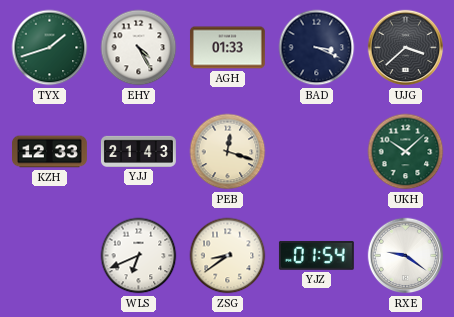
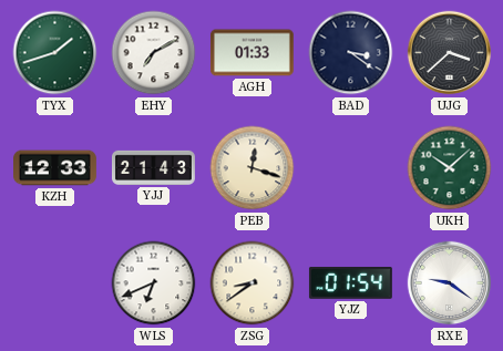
EHY: 4:25 -> 7:10 (154, 53)
BAD: 3:19 -> 3:21 (351, 53)
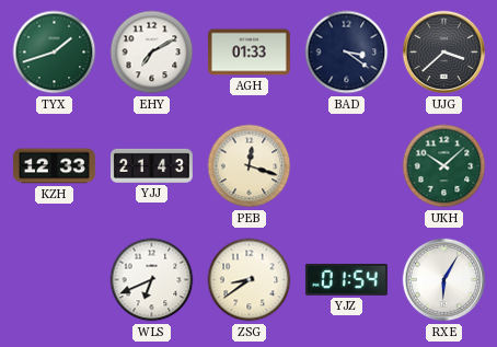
RXE: 9:21 -> 6:05 (444, 280)
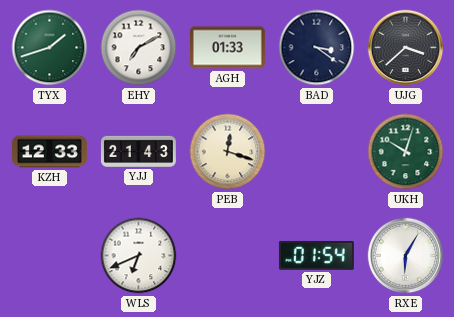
UKH: 10:08 -> 10:03 (406, 152)
ZSG: 8:39 -> none (250, 280)
